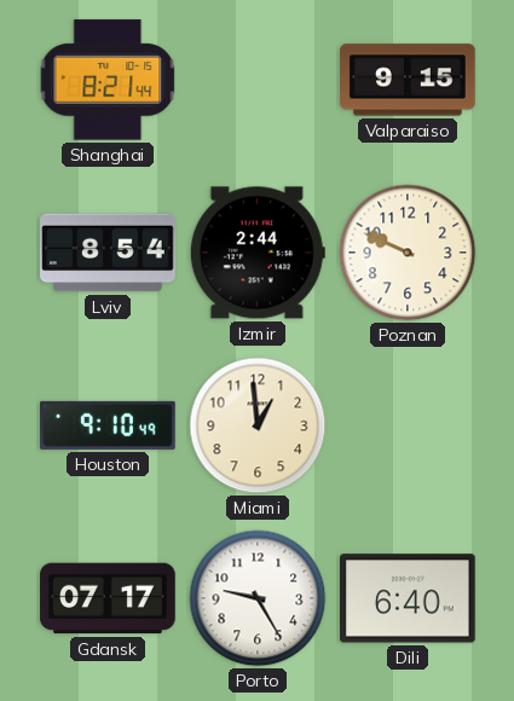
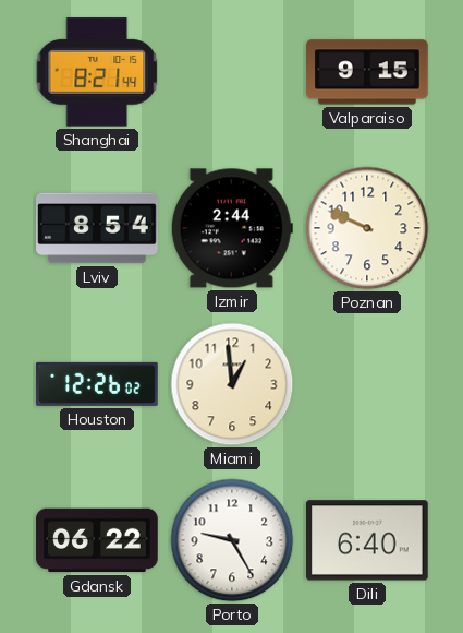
Houston: 9:10 -> 12:26 (97, 384)
Gdansk: 07:17 -> 06:22 (97, 540)
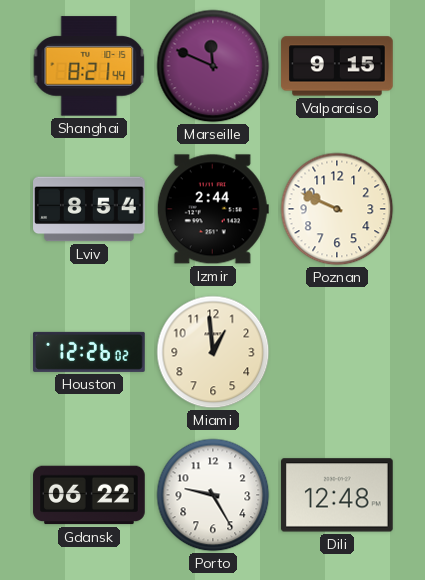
Marseille: none -> 11:49 (213, 66)
Dili: 6:40 -> 12:48 (338, 495)
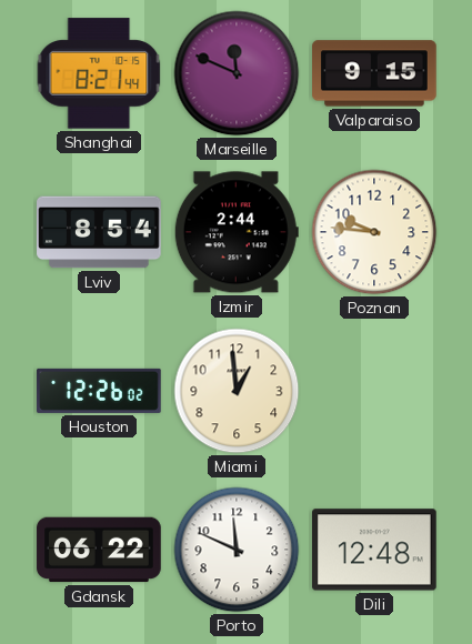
Poznan: 9:49 -> 9:46 (374, 232)
Porto: 9:25 -> 11:49 (237, 550)
